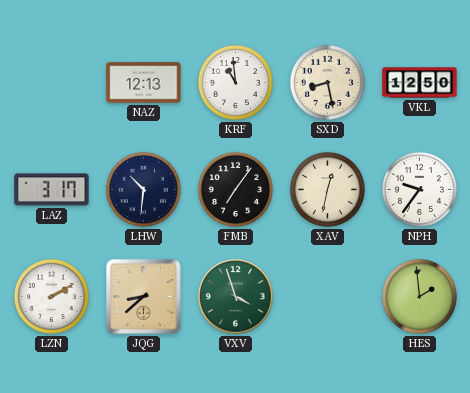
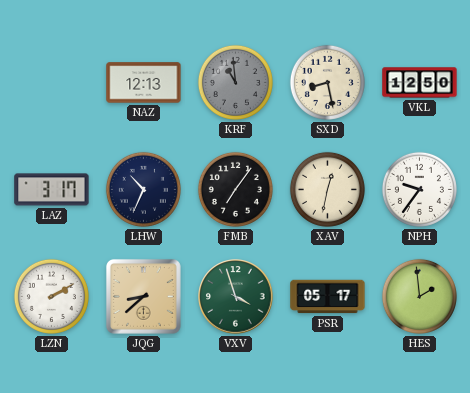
KRF dial: white -> grey (235, 82)
LHW: 10:31 -> 10:34 (143, 189)
PSR: none -> 05:17 (328, 297)
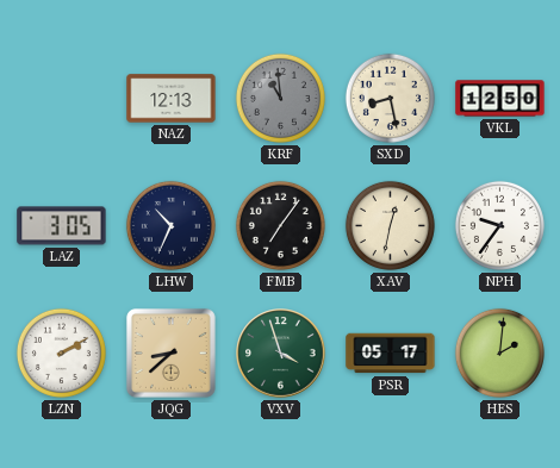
LAZ: 3:17 -> 3:05 (62, 226)
HES: 1:59 -> 2:01 (499, 352)
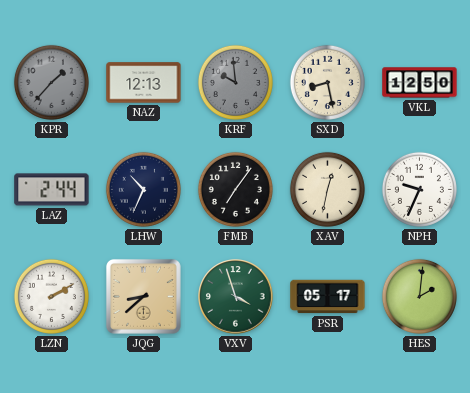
KPR: none -> 1:37 (51, 82)
KRF: 10:59 -> 9:59 (235, 82)
LAZ: 3:05 -> 2:44 (52, 190)
NPH: 9:36 -> 9:34 (419, 189)
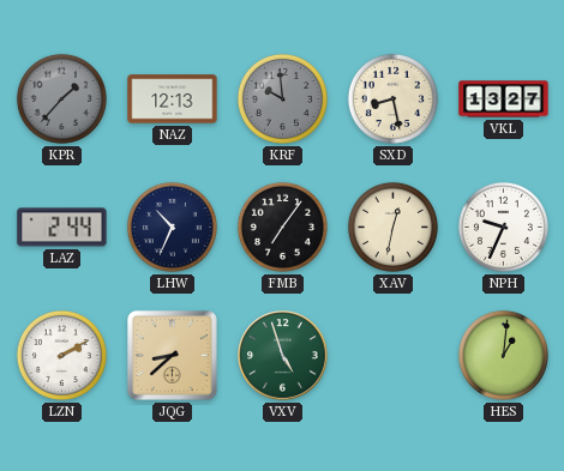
VKL: 12:50 -> 13:27 (504, 99)
VXV: 3:57 -> 4:57 (283, 356)
PSR: 05:17 -> none (328, 297)
HES: 2:01 -> 1:01 (503, 355)
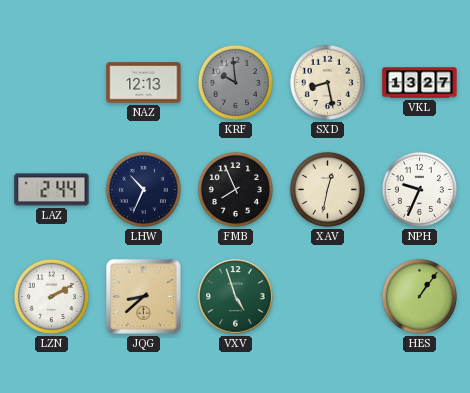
KPR: 1:37 -> none (61, 98)
FMB: 7:06 -> 7:56 (235, 189)
HES: 1:01 -> 1:06 (419, 296)
